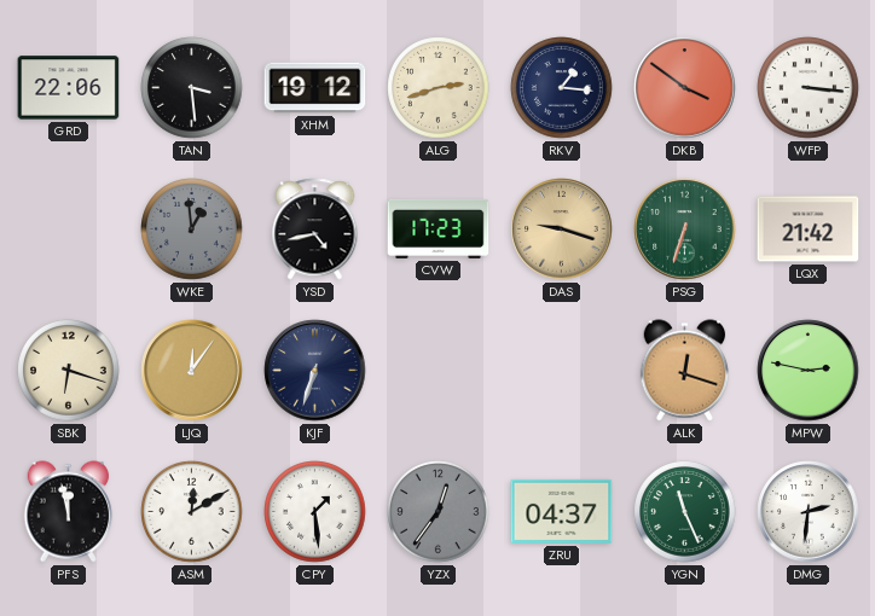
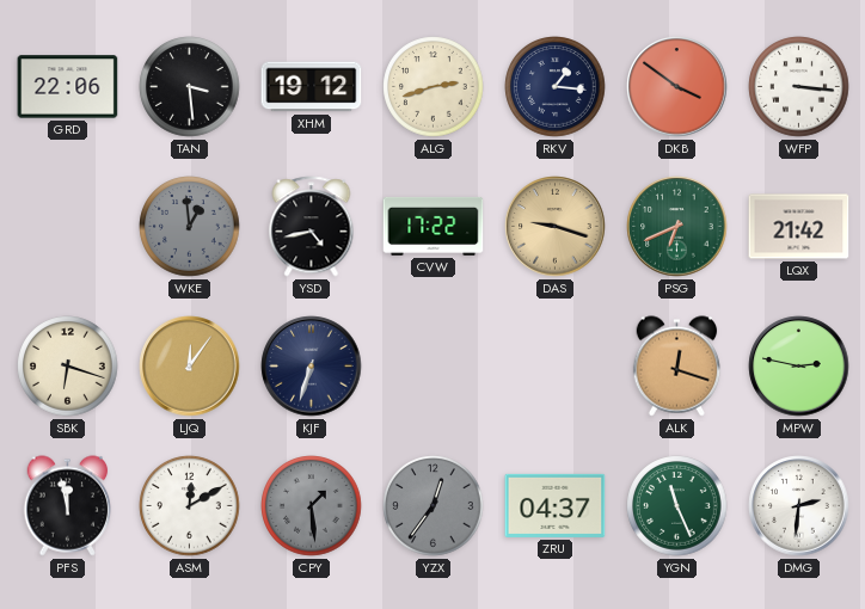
CVW: 17:23 -> 17:22 (434, 226)
PSG: 6:33 -> 6:41 (677, 227)
CPY dial: white -> grey (312, 506)
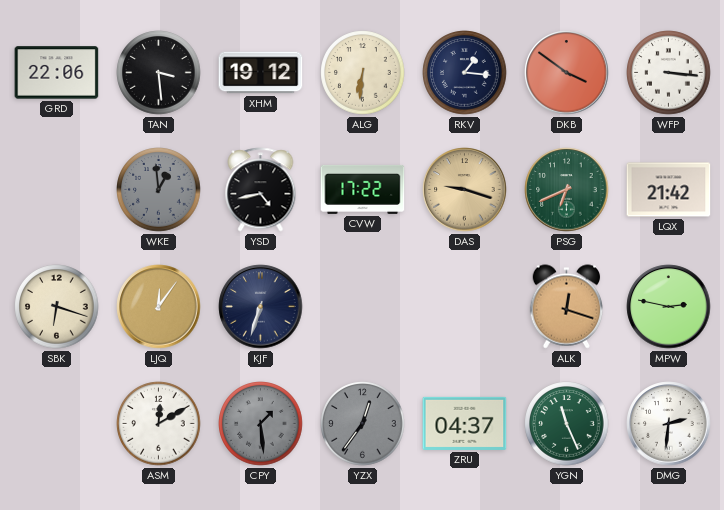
ALG: 2:42 -> 6:31 (363, 73)
PFS: 11:58 -> none (68, 506)
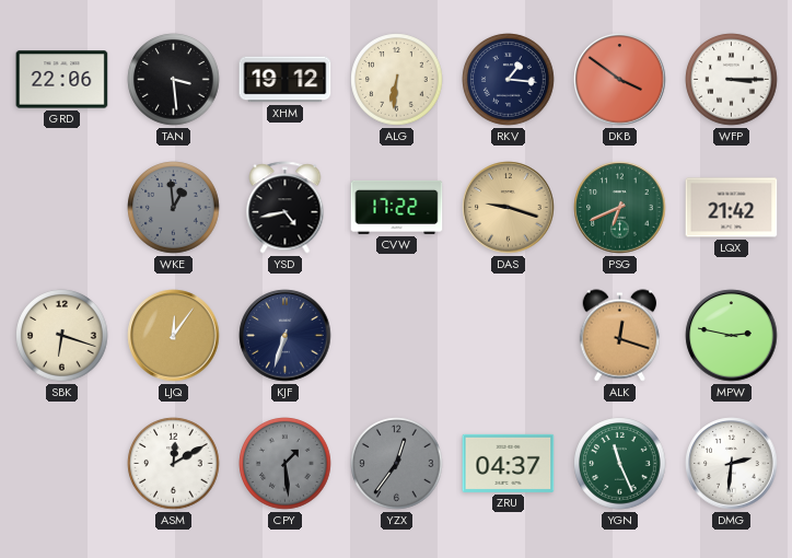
WFP: 3:16 -> 3:15 (732, 80)
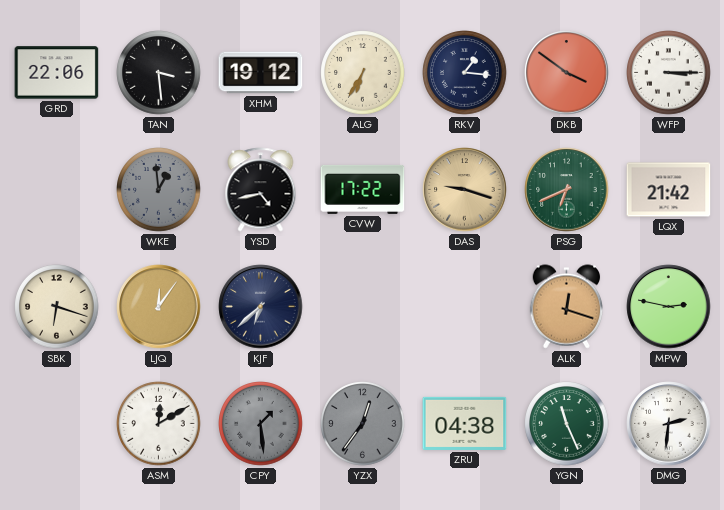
ALG: 6:31 -> 6:35 (363, 73)
KJF: 6:33 -> 6:38 (261, 307)
ZRU: 04:37 -> 04:38 (465, 423)
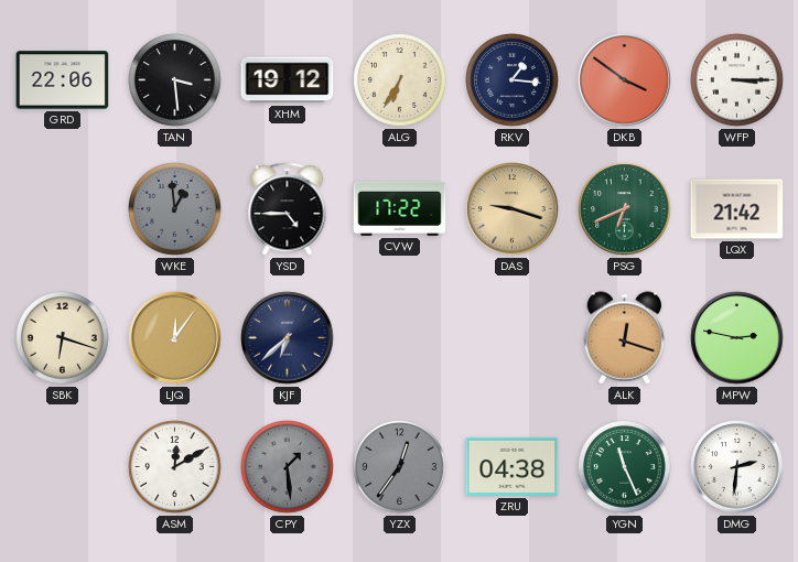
YSD: 4:43 -> 4:45 (288, 209)
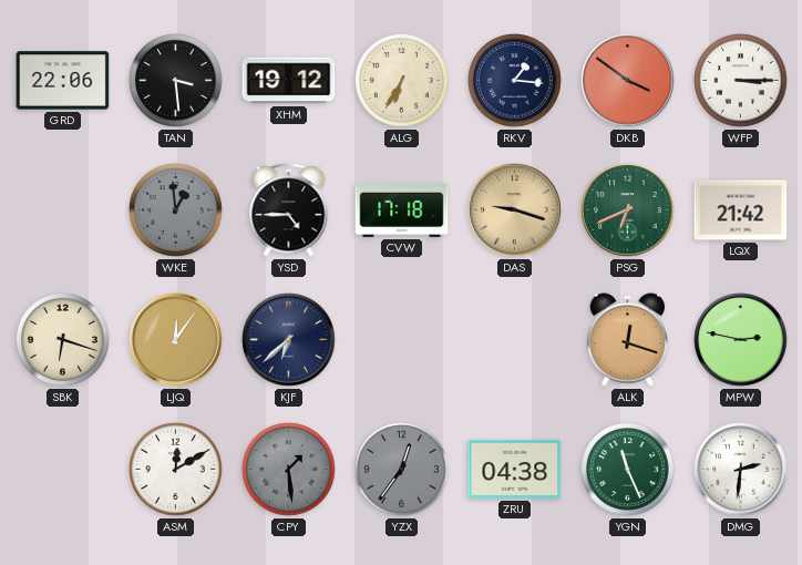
CVW: 17:22 -> 17:18 (402, 209)
